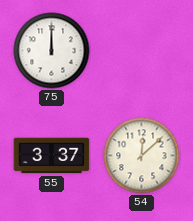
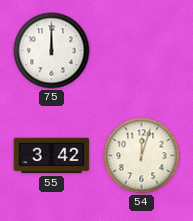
55: 3:37 -> 3:42 (52, 156)
54: 12:08 -> 12:03 (142, 156)
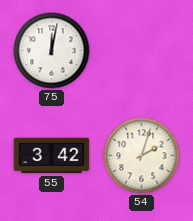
75: 12:00 -> 12:02 (52, 51)
54: 12:03 -> 2:03 (142, 156)
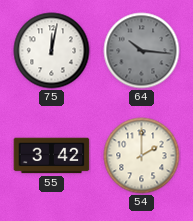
64: none -> 10:16 (142, 51)
54: 2:03 -> 2:00 (142, 156)
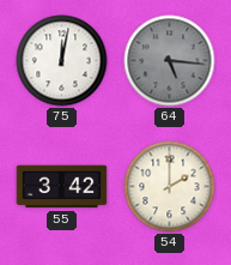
64: 10:16 -> 5:16 (170, 61)
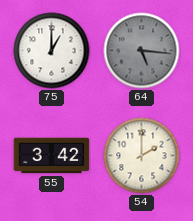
75: 12:02 -> 1:00 (52, 51)
